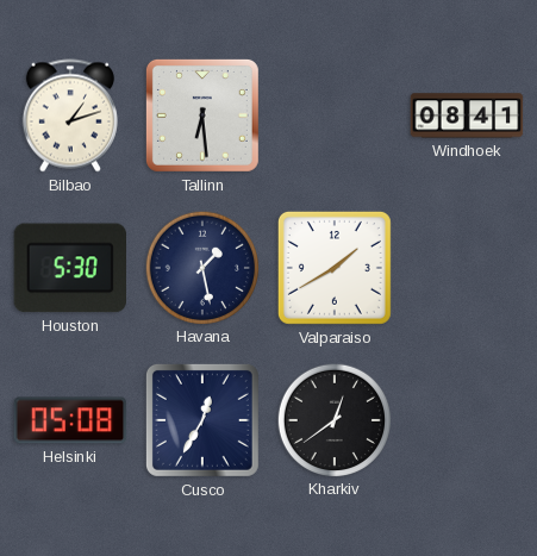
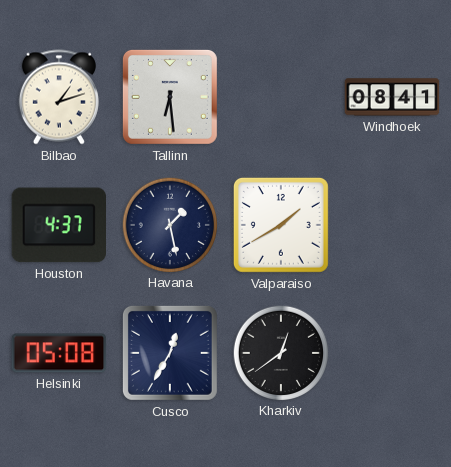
Houston: 5:30 -> 4:37 (58, 225)
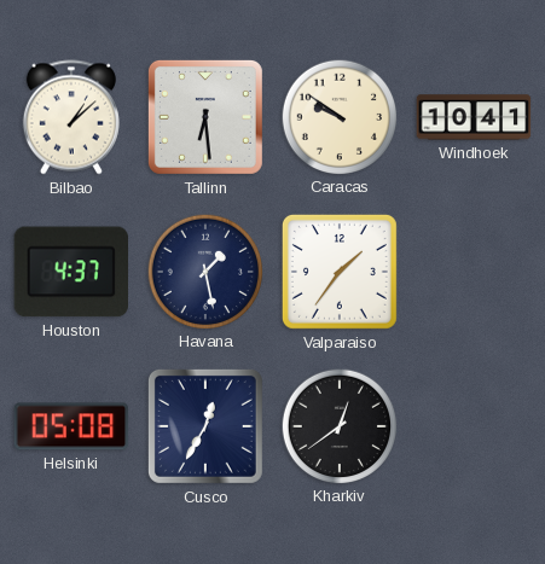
Bilbao: 1:12 -> 1:08 (71, 117)
Caracas: none -> 9:51 (338, 116)
Windhoek: 08:41 -> 10:41 (474, 117)
Valparaiso: 1:40 -> 1:36 (340, 272)
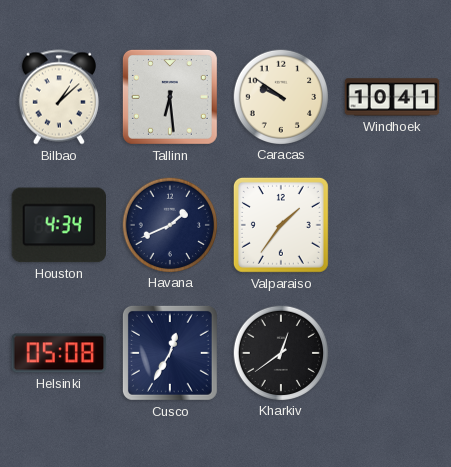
Houston: 4:37 -> 4:34 (58, 225)
Havana: 1:28 -> 1:41 (169, 224)
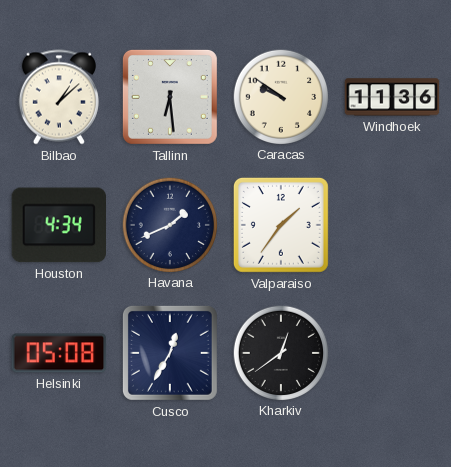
Windhoek: 10:41 -> 11:36 (392, 97)
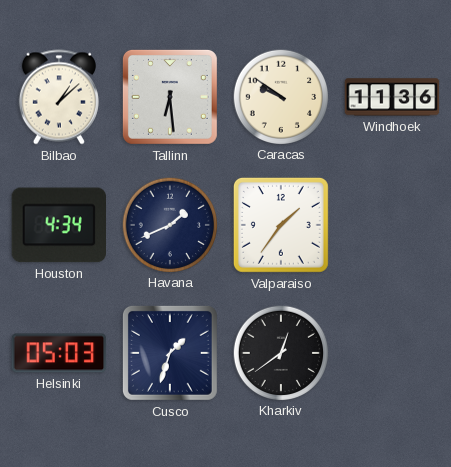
Helsinki: 05:08 -> 05:03 (59, 353)
Cusco: 12:35 -> 1:33 (170, 353)
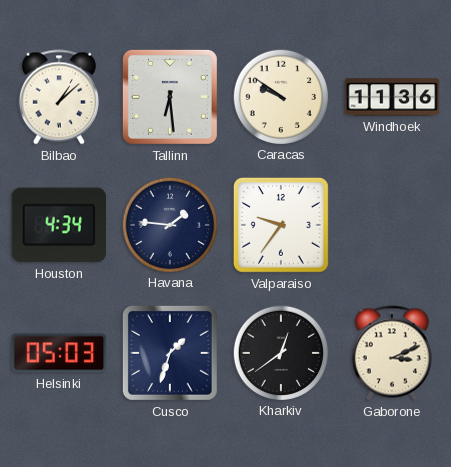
Havana: 1:41 -> 1:46 (169, 224)
Valparaiso: 1:36 -> 9:36 (281, 225)
Gaborone: none -> 3:11 (392, 353)
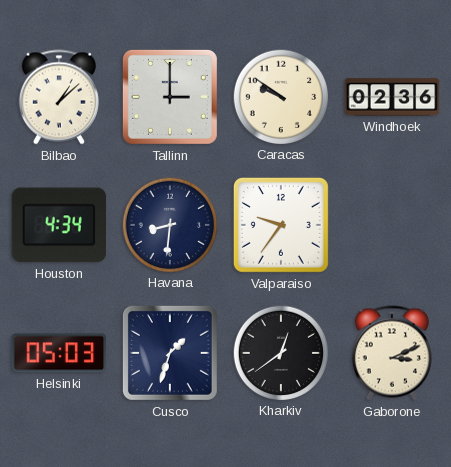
Tallinn: 6:29 -> 3:00 (170, 97)
Windhoek: 11:36 -> 02:36 (392, 97)
Havana: 1:46 -> 8:31 (169, 224)
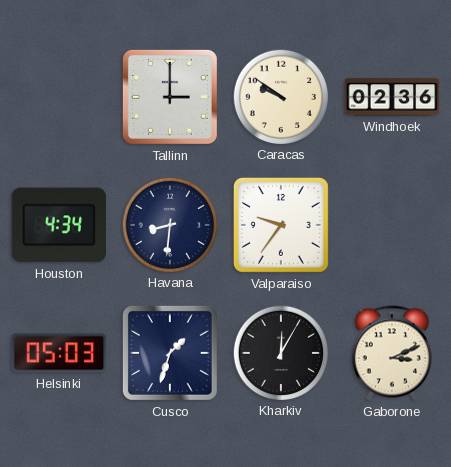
Bilbao: 1:08 -> none (59, 97)
Kharkiv: 12:39 -> 12:05 (280, 352)
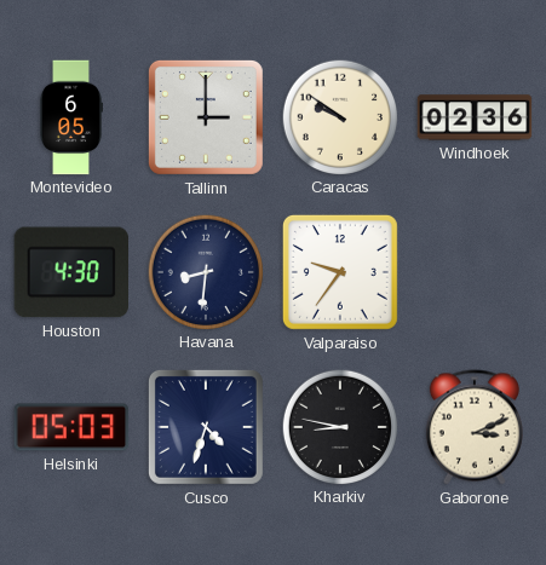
Montevideo: none -> 6:05 (70, 117)
Houston: 4:34 -> 4:30 (70, 272)
Cusco: 1:33 -> 4:33 (206, 427)
Kharkiv: 12:05 -> 8:47 (339, 426)
